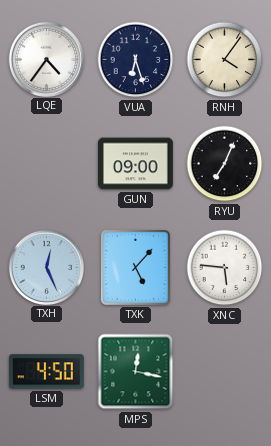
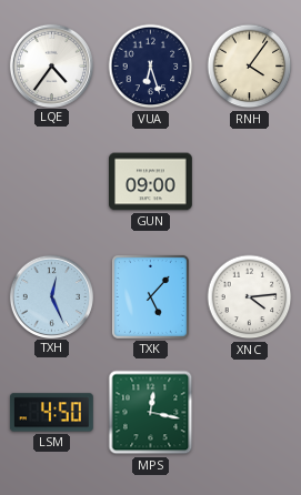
RYU: 7:04 -> none (225, 164)
XNC: 5:46 -> 4:14 (250, 297)
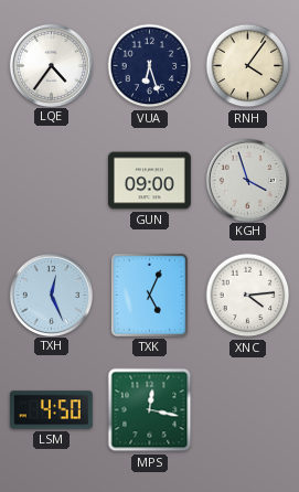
KGH: none -> 3:57 (247, 180)
TXK: 5:07 -> 5:04 (149, 295)
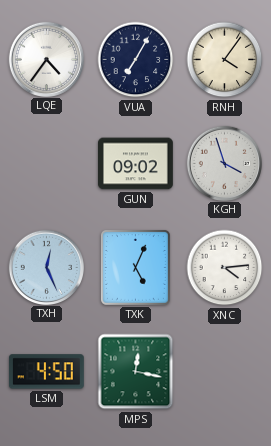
VUA: 6:27 -> 7:05 (136, 60)
GUN: 09:00 -> 09:02 (136, 164)
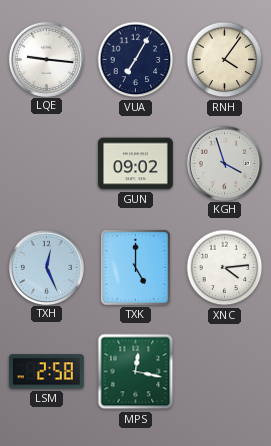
LQE: 4:36 -> 9:16 (46, 59)
TXK: 5:04 -> 5:00 (135, 267)
LSM: 4:50 -> 2:58 (46, 372)
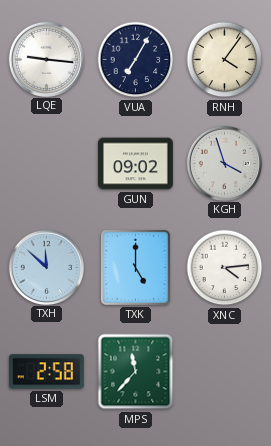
TXH: 12:26 -> 11:52 (46, 267)
MPS: 12:17 -> 11:37 (136, 372)
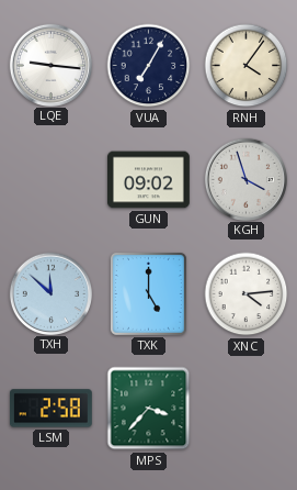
MPS: 11:37 -> 3:37 (149, 409)
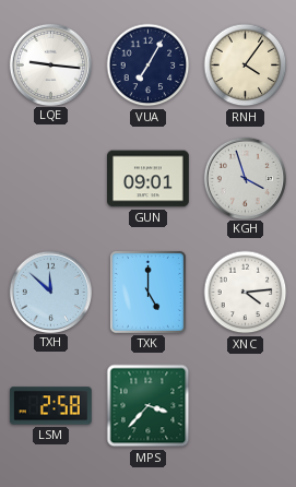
GUN: 09:02 -> 09:01 (149, 179)
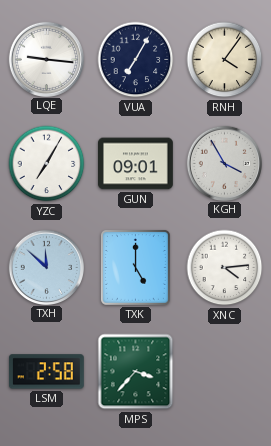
YZC: none -> 7:05 (47, 164)
KGH: 3:57 -> 3:55 (224, 163)
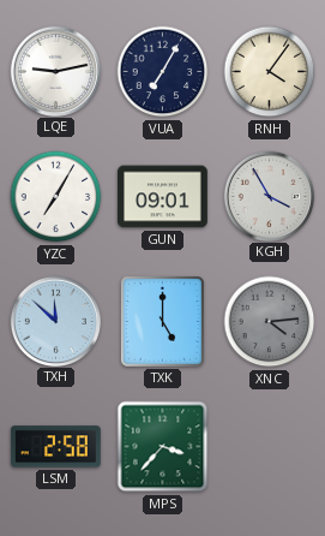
LQE: 9:16 -> 9:13 (55, 71)
XNC dial: white -> grey (270, 322)
